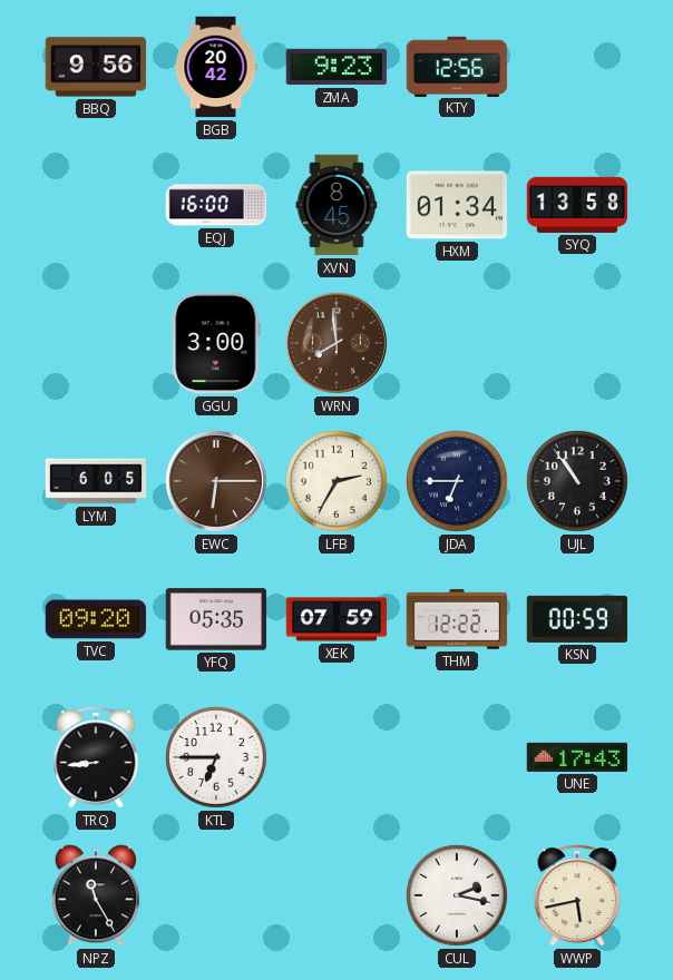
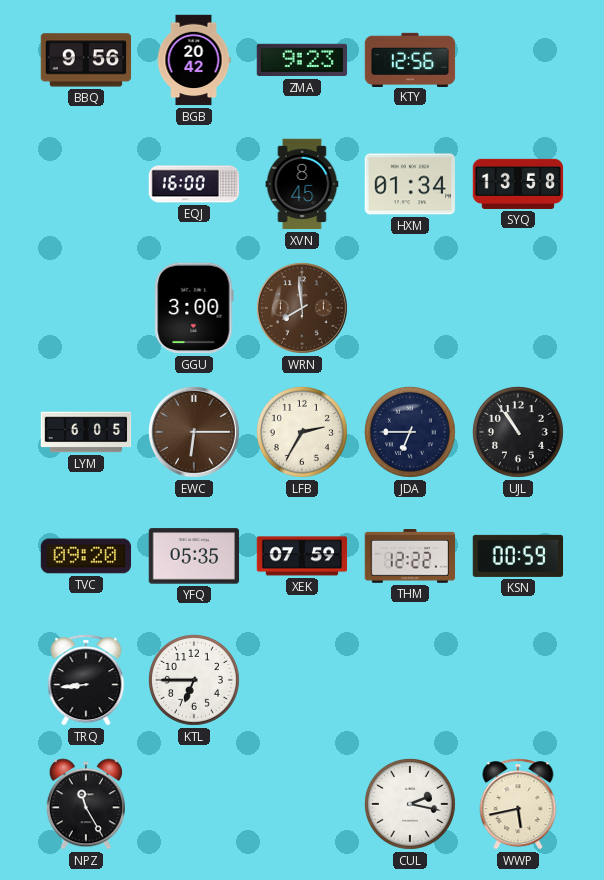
UNE: 17:43 -> none (577, 757)
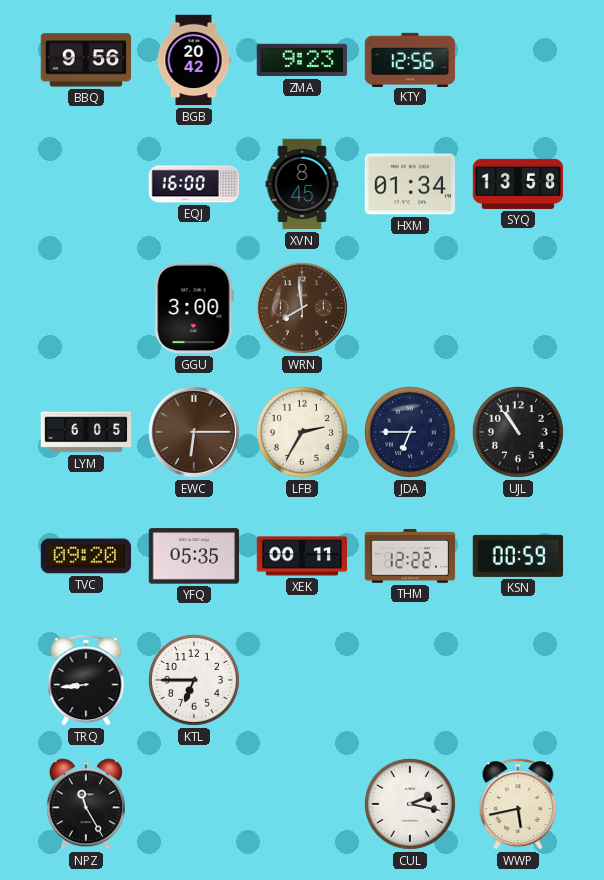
XEK: 07:59 -> 00:11 (302, 556)
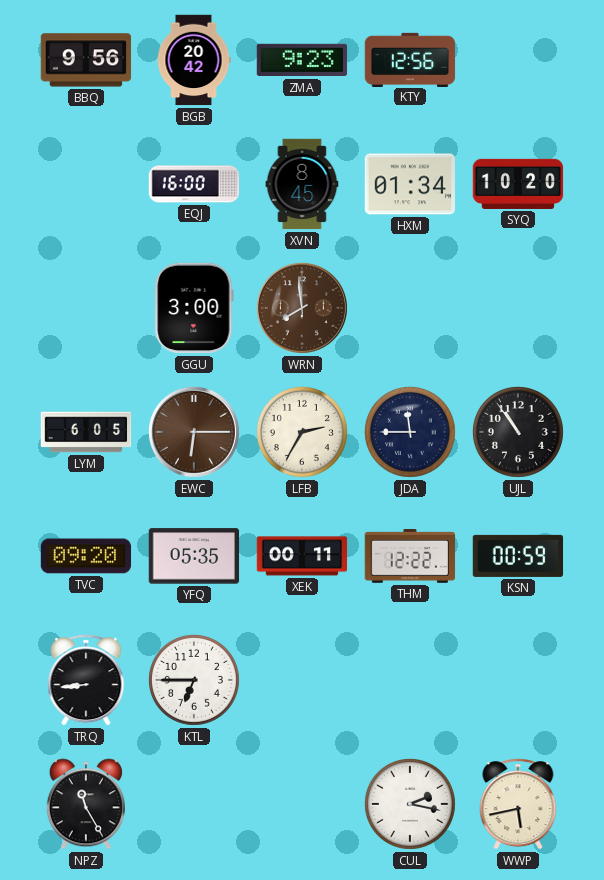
SYQ: 13:58 -> 10:20 (518, 184)
JDA: 6:45 -> 11:45 (410, 432)
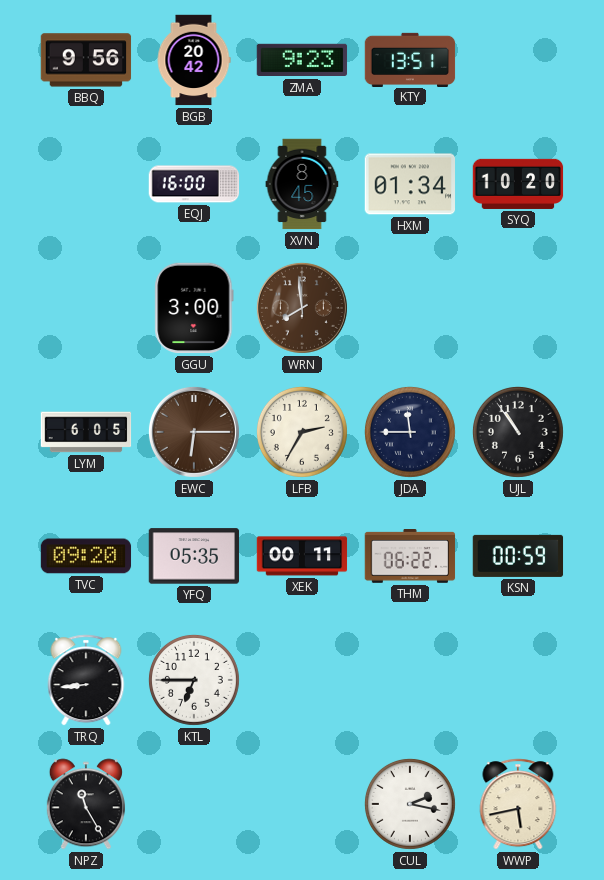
KTY: 12:56 -> 13:51 (410, 59)
THM: 12:22 -> 06:22 (410, 557)
